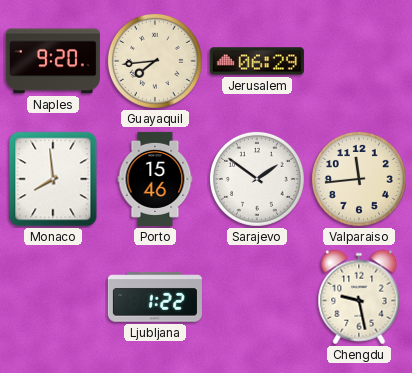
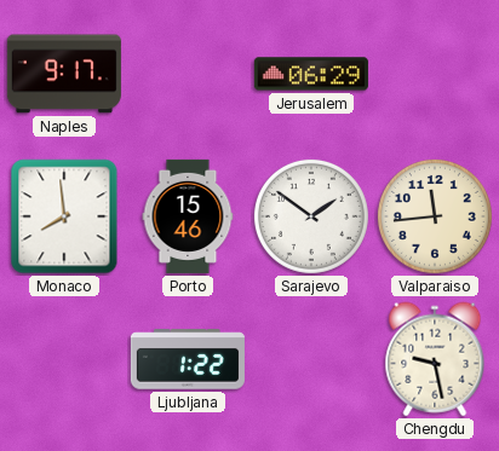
Naples: 9:20 -> 9:17 (64, 74)
Guayaquil: 7:44 -> none (155, 61)
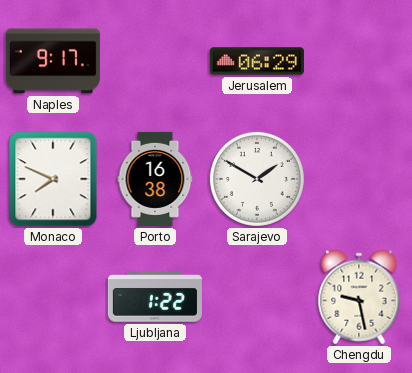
Monaco: 7:59 -> 7:49 (53, 179)
Porto: 15:46 -> 16:38 (155, 179)
Sarajevo: 1:51 -> 1:50 (257, 179)
Valparaiso: 11:44 -> none (435, 216)
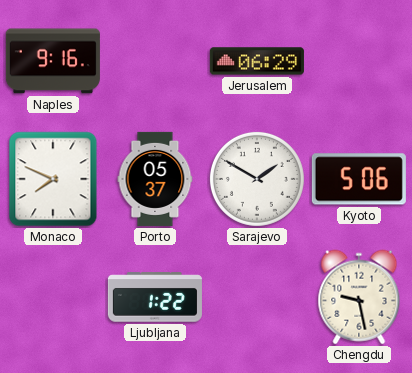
Naples: 9:17 -> 9:16 (53, 61)
Porto: 16:38 -> 05:37 (155, 179)
Kyoto: none -> 5:06 (359, 179)
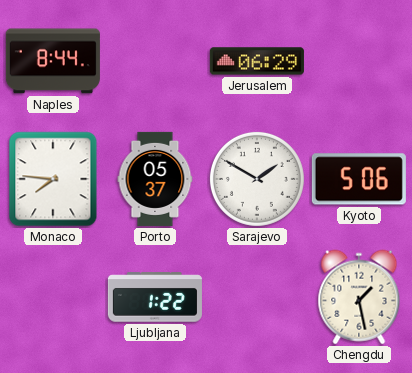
Naples: 9:16 -> 8:44 (53, 61)
Monaco: 7:49 -> 7:46 (53, 179)
Chengdu: 9:28 -> 1:28 (359, 297)
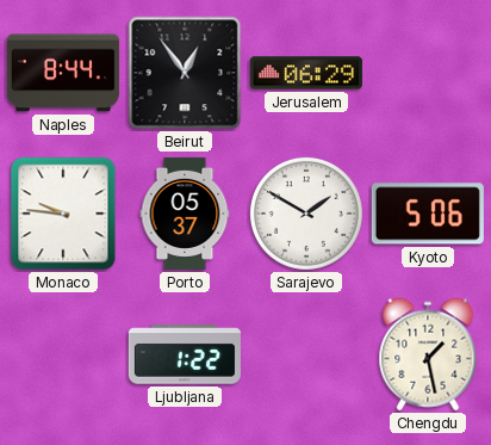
Beirut: none -> 12:54 (185, 73)
Monaco: 7:46 -> 9:46 (63, 214)
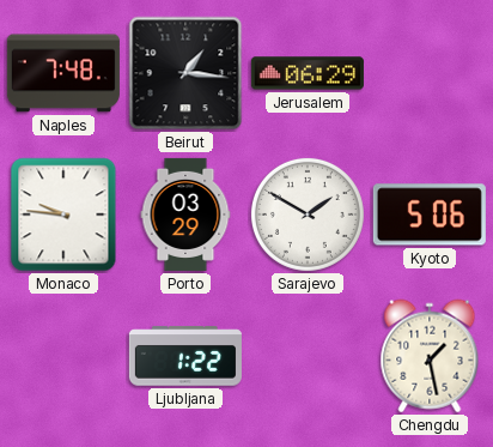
Naples: 8:44 -> 7:48 (63, 73)
Beirut: 12:54 -> 1:16 (185, 73)
Porto: 05:37 -> 03:29 (185, 215)
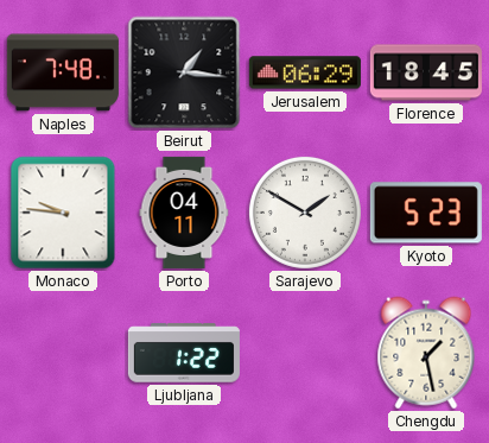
Florence: none -> 18:45 (426, 72)
Porto: 03:29 -> 04:11 (184, 213)
Kyoto: 5:06 -> 5:23 (426, 213)
